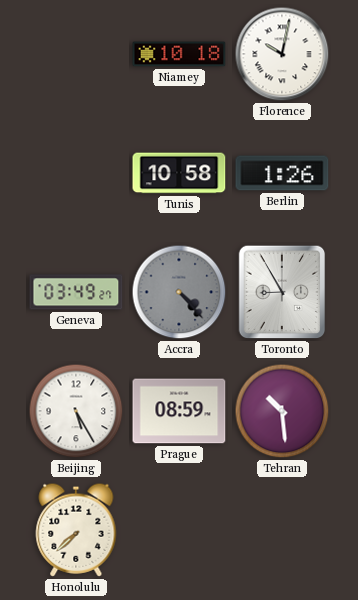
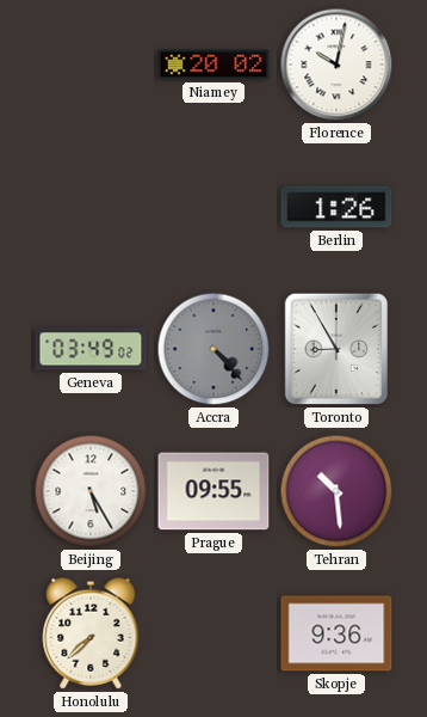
Niamey: 10:18 -> 20:02 (213, 65)
Tunis: 10:58 -> none (179, 173)
Geneva: 03:49:27 -> 03:49:02 (91, 349)
Prague: 08:59 -> 09:55 (213, 491)
Skopje: none -> 9:36 (336, 633)
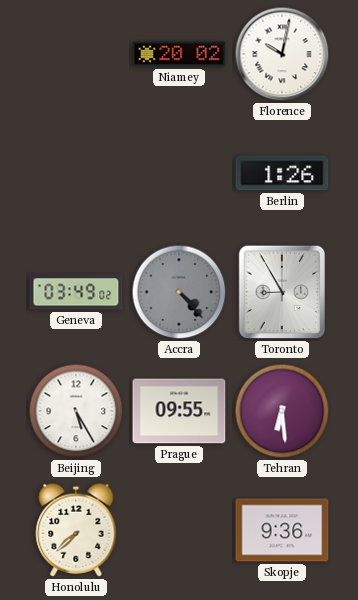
Tehran: 10:29 -> 6:29 (282, 411)
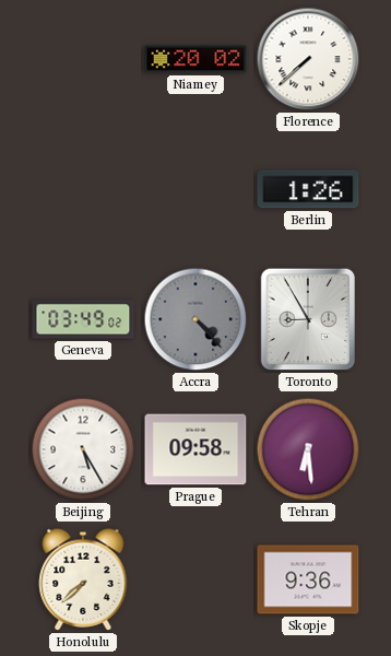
Florence: 10:02 -> 7:38 (308, 59)
Prague: 09:55 -> 09:58 (195, 449)
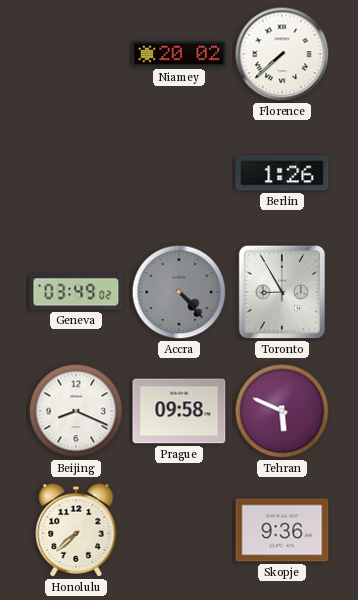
Beijing: 5:25 -> 8:19 (76, 411)
Tehran: 6:29 -> 5:49 (282, 411)
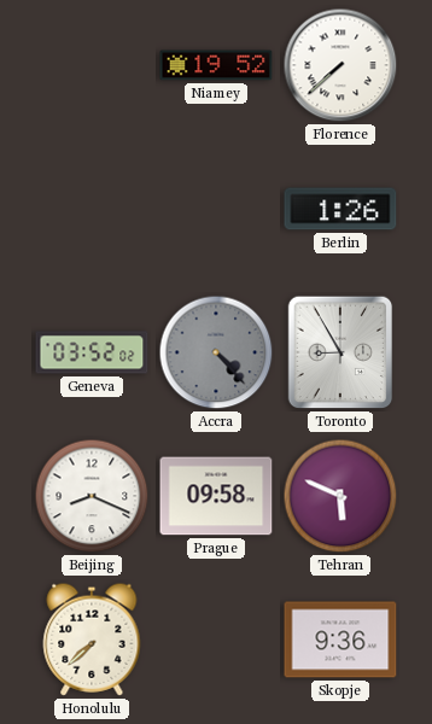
Niamey: 20:02 -> 19:52 (216, 65)
Geneva: 03:49 -> 03:52 (92, 352)
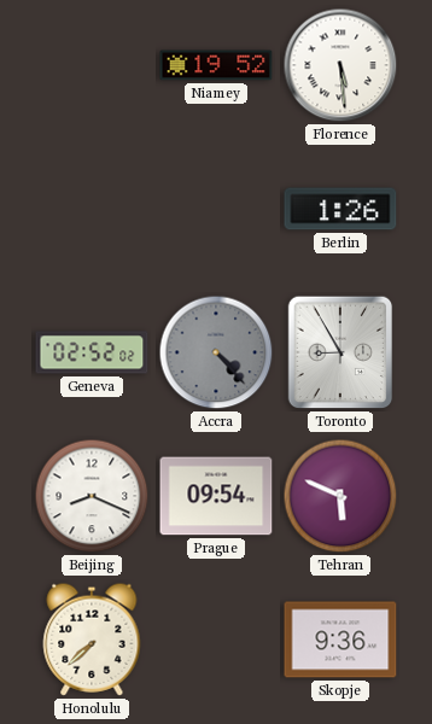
Florence: 7:38 -> 5:29 (340, 65)
Geneva: 03:52 -> 02:52 (92, 352)
Prague: 09:58 -> 09:54 (216, 496)
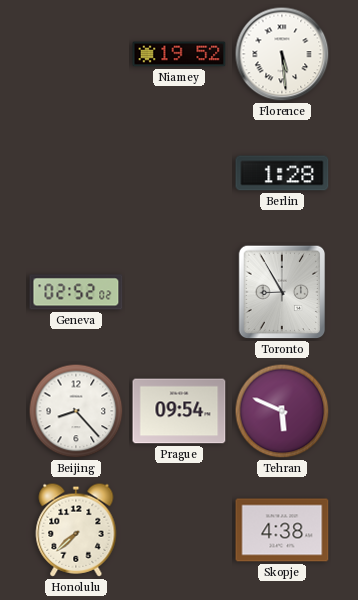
Berlin: 1:26 -> 1:28 (282, 173)
Accra: 4:23 -> none (216, 352)
Beijing: 8:19 -> 8:23 (76, 411)
Skopje: 9:36 -> 4:38 (282, 530)
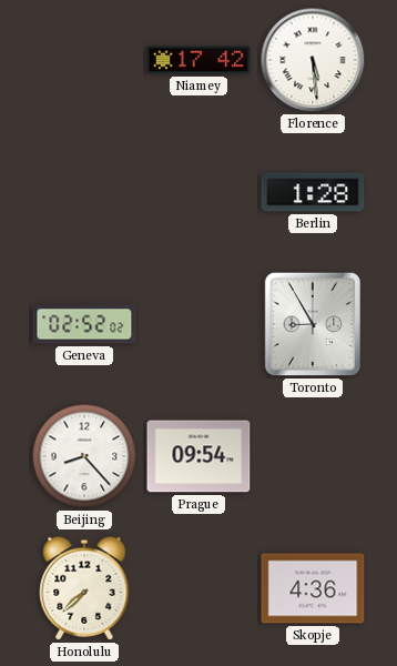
Niamey: 19:52 -> 17:42 (198, 60)
Tehran: 5:49 -> none (282, 411)
Skopje: 4:38 -> 4:36 (313, 588)
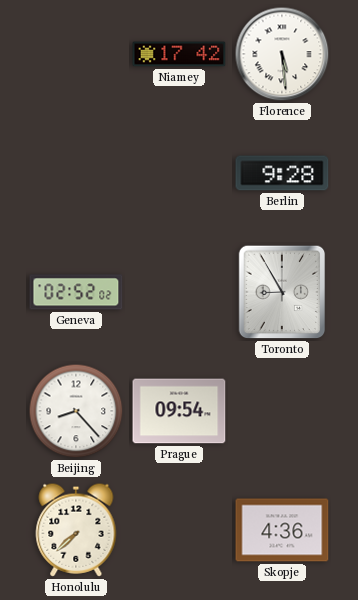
Berlin: 1:28 -> 9:28 (282, 173)
